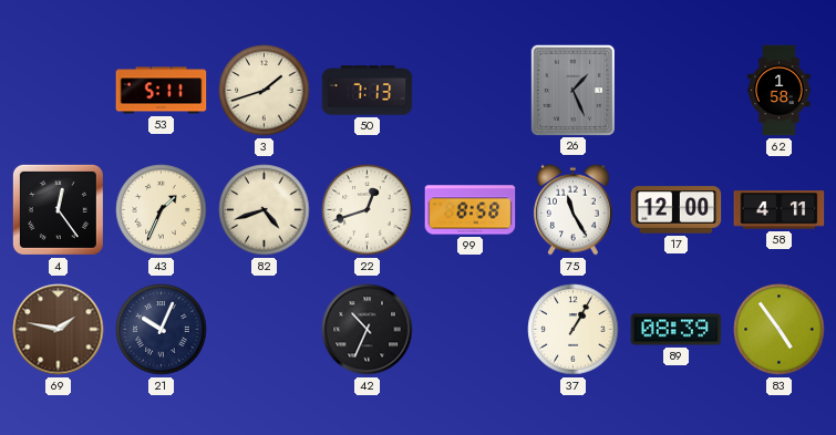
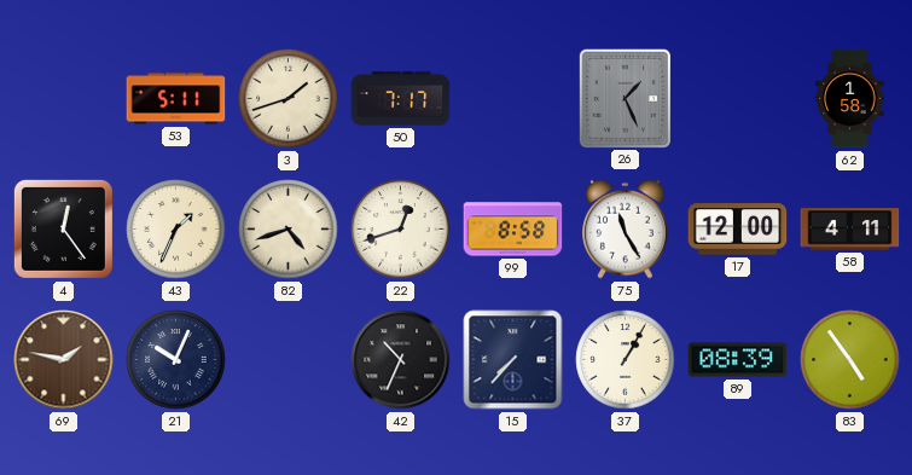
50: 7:13 -> 7:17 (401, 99)
15: none -> 7:37 (513, 360)
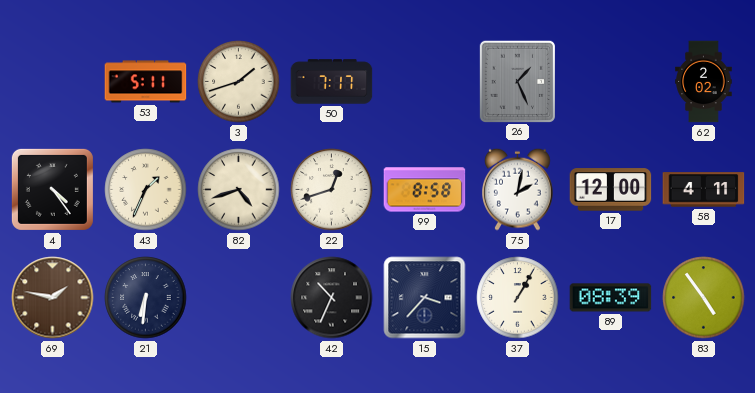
62: 1:58 -> 2:02 (704, 82)
4: 12:24 -> 4:24 (52, 189)
75: 11:25 -> 2:02 (518, 189)
21: 10:04 -> 6:31 (146, 298)
15: 7:37 -> 3:37 (425, 298)
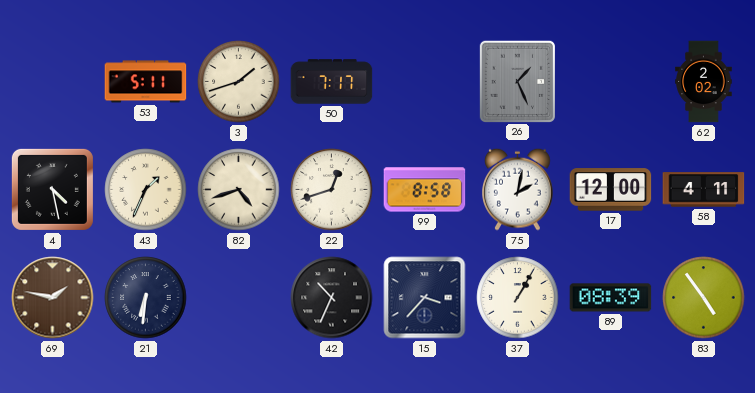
4: 4:24 -> 4:28 (52, 189)
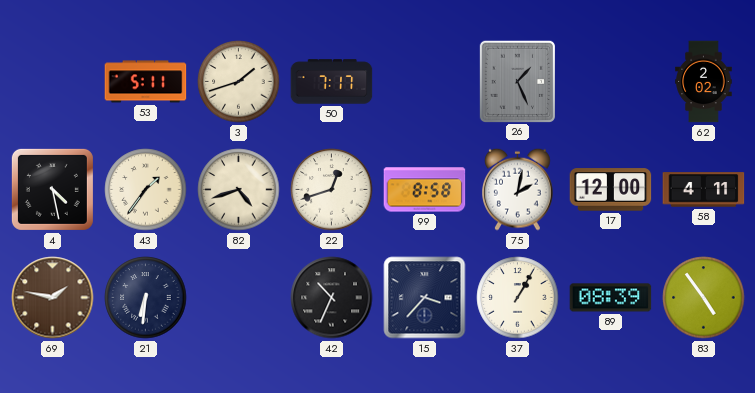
43: 1:34 -> 1:36 (146, 190)
